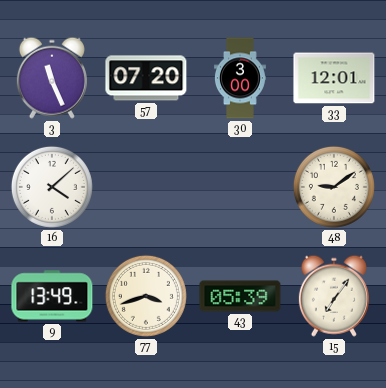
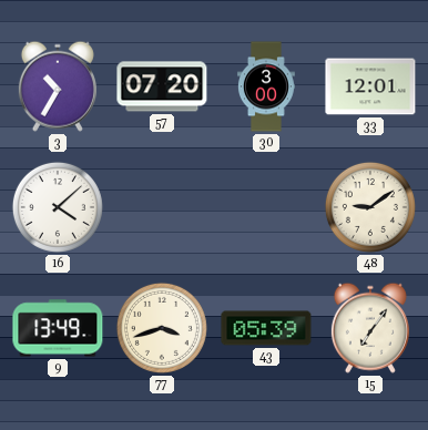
3: 11:26 -> 10:35 (58, 86)
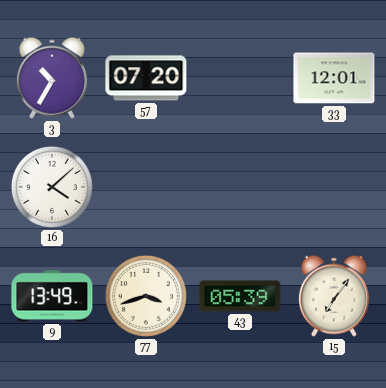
30: 3:00 -> none (266, 86)
48: 9:09 -> none (370, 207)
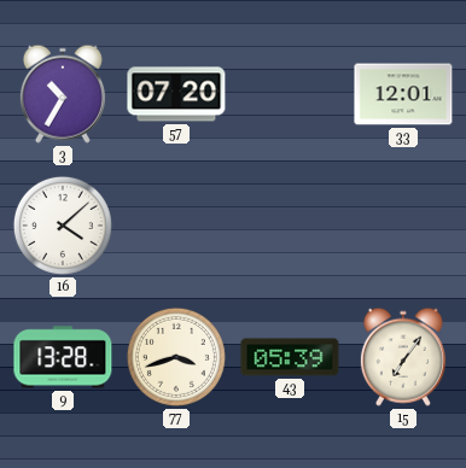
9: 13:49 -> 13:28 (63, 357)
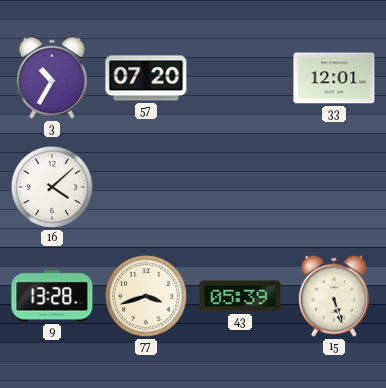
15: 7:06 -> 5:27 (334, 296)
